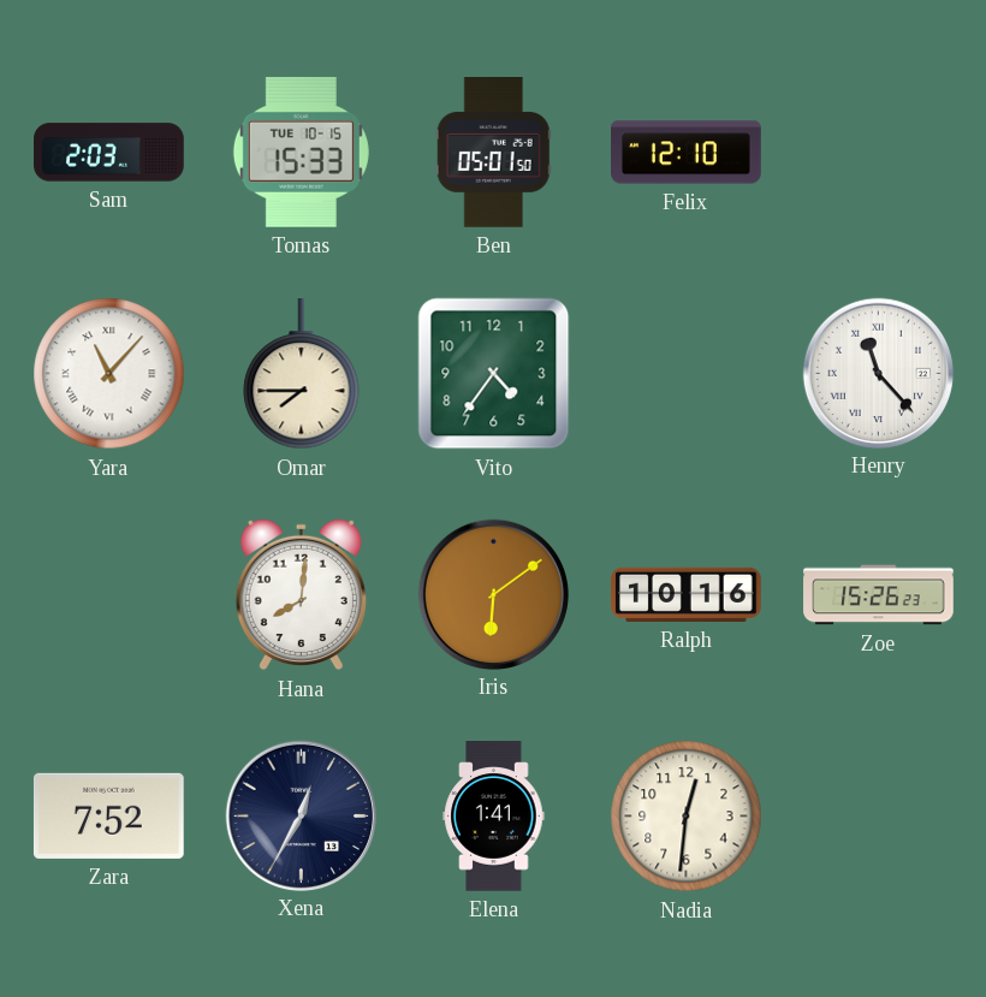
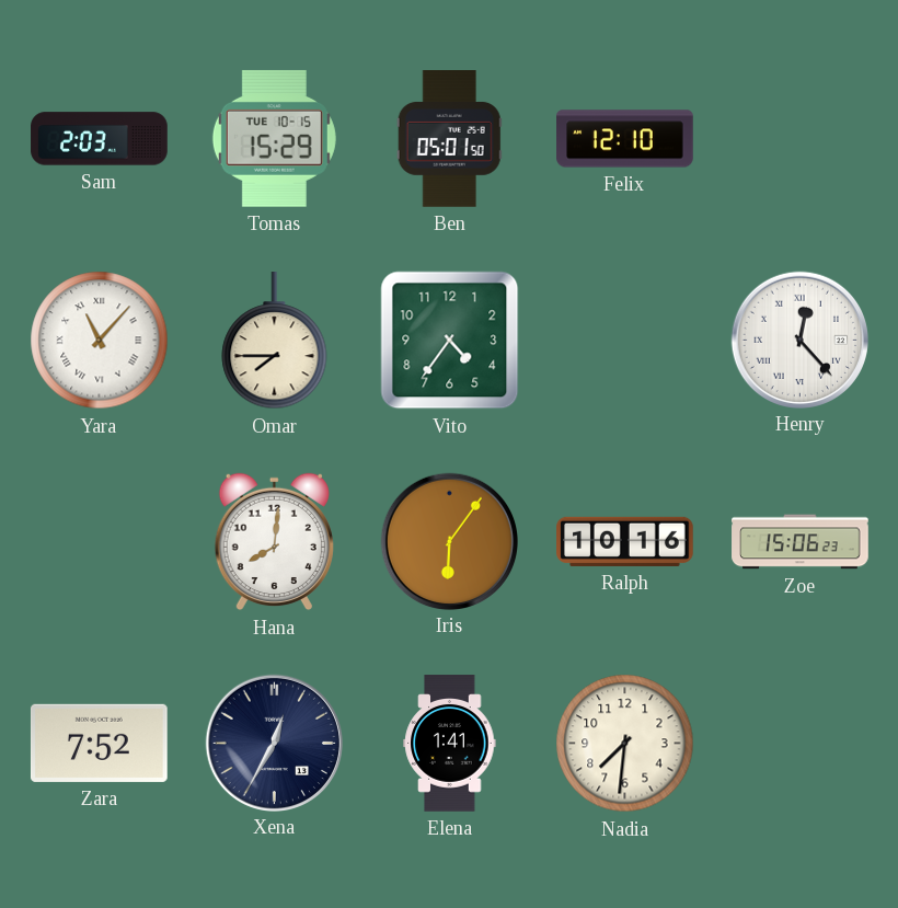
Tomas: 15:33 -> 15:29 (274, 139)
Henry: 11:23 -> 12:23 (799, 340)
Iris: 6:09 -> 6:06 (449, 541)
Zoe: 15:26 -> 15:06 (801, 542)
Nadia: 12:31 -> 7:31 (625, 744)
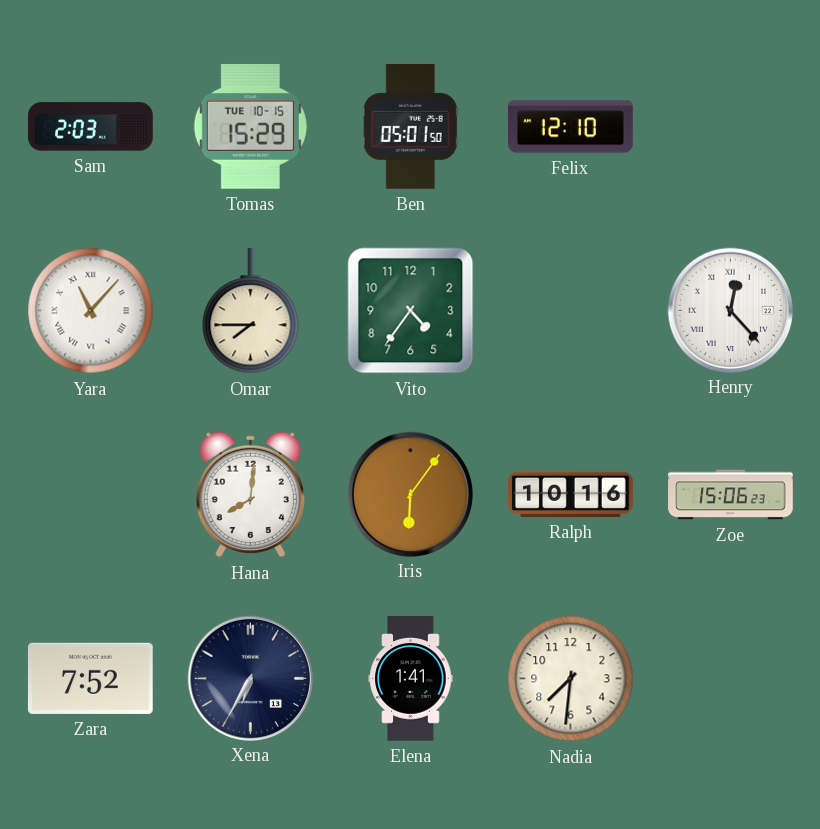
Xena: 12:35 -> 6:35 (250, 678)
